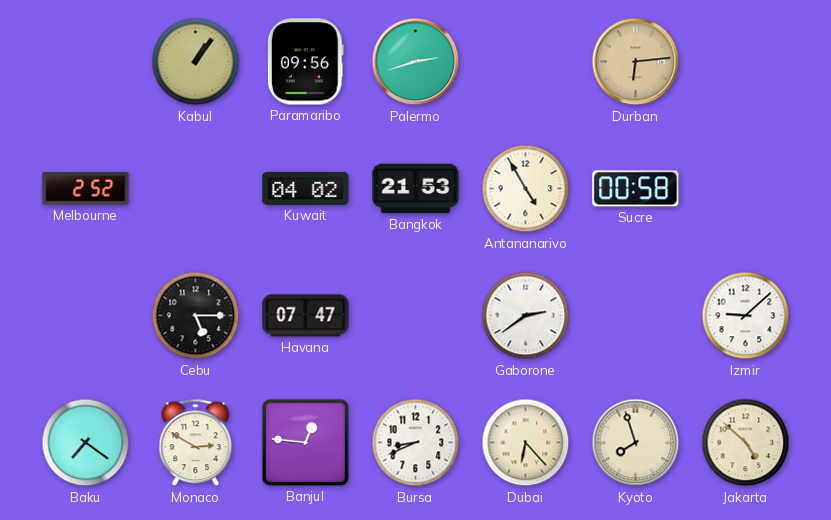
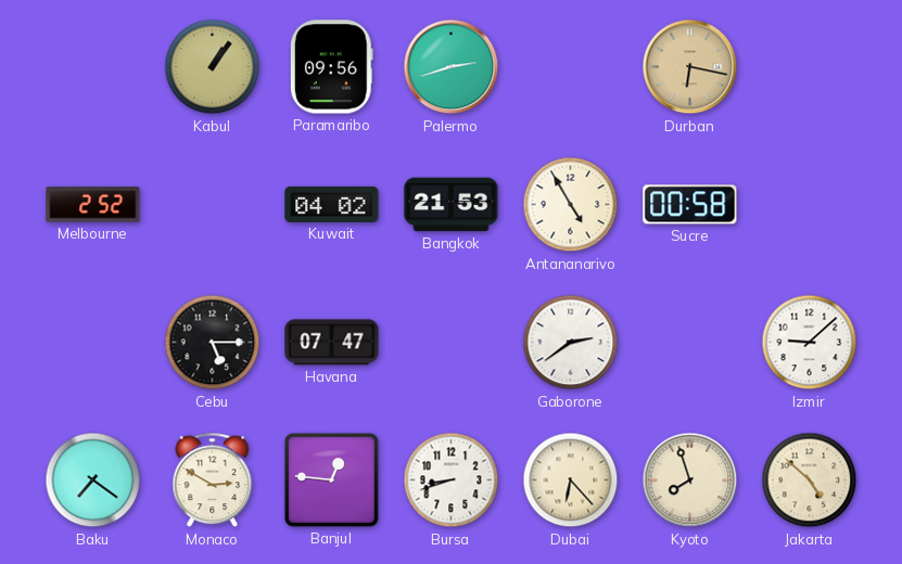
Durban: 6:14 -> 6:17 (690, 67)
Bursa: 8:41 -> 8:42 (452, 480)
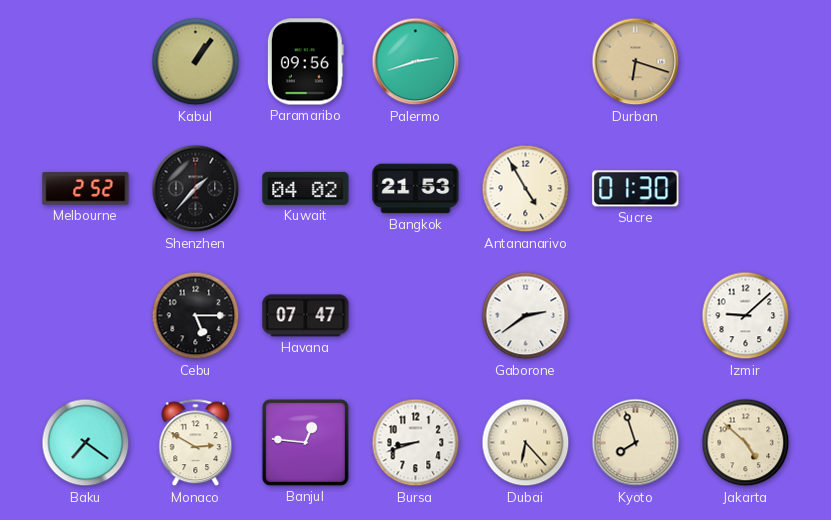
Durban: 6:17 -> 6:18 (636, 62)
Shenzhen: none -> 1:37 (196, 189)
Sucre: 00:58 -> 01:30 (636, 189)
